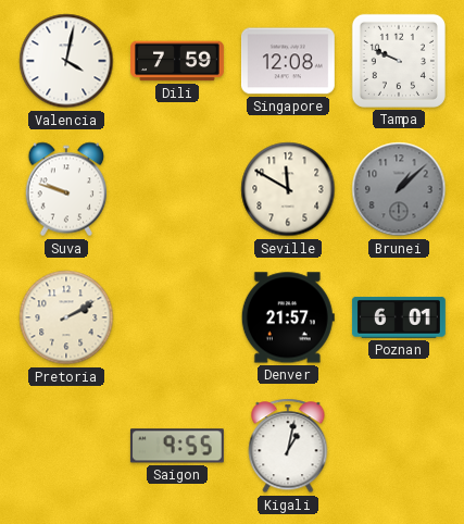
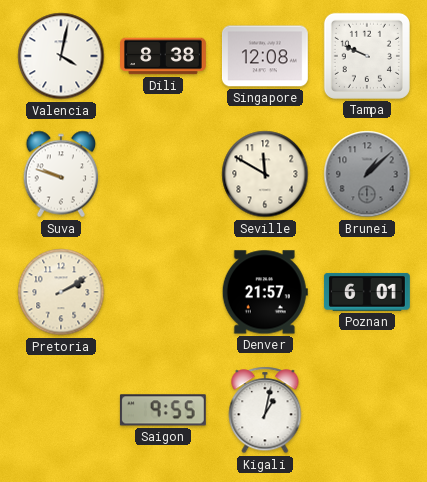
Dili: 7:59 -> 8:38 (164, 56)
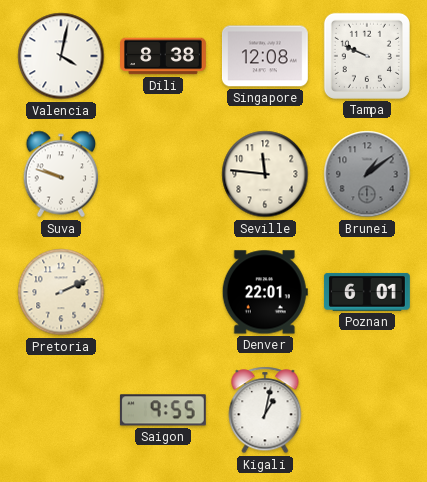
Seville: 11:50 -> 11:46 (265, 174)
Brunei: 1:08 -> 1:09 (367, 174)
Pretoria: 2:10 -> 2:11 (61, 292)
Denver: 21:57 -> 22:01 (265, 292)
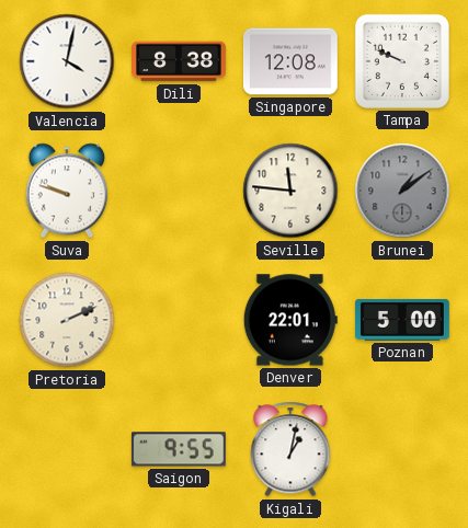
Poznan: 6:01 -> 5:00 (402, 320)
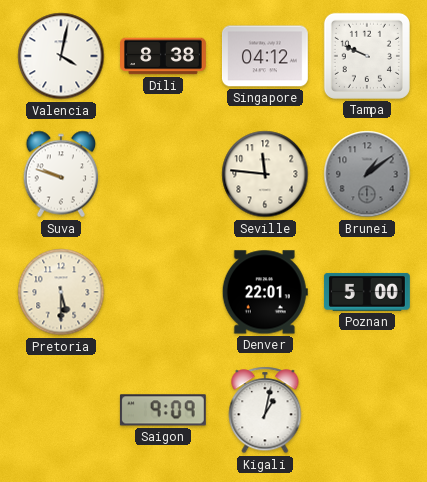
Singapore: 12:08 -> 04:12 (265, 56)
Pretoria: 2:11 -> 5:30 (61, 292)
Saigon: 9:55 -> 9:09 (163, 410)
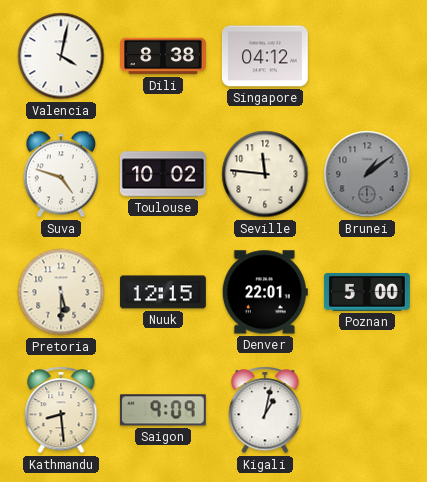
Tampa: 9:49 -> none (367, 56)
Suva: 9:48 -> 4:48 (61, 174)
Toulouse: none -> 10:02 (163, 174)
Nuuk: none -> 12:15 (163, 292)
Kathmandu: none -> 8:29 (61, 410)
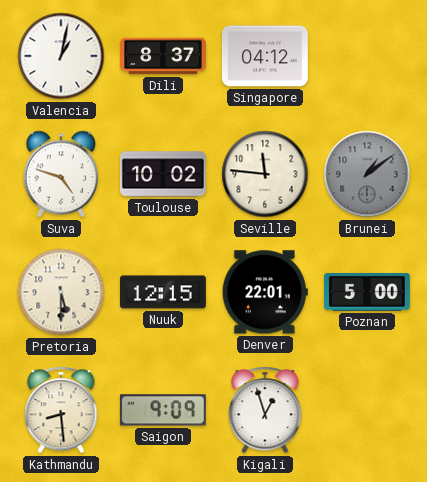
Valencia: 4:02 -> 1:02 (61, 56)
Dili: 8:38 -> 8:37 (164, 56)
Kigali: 1:02 -> 12:57 (265, 410)
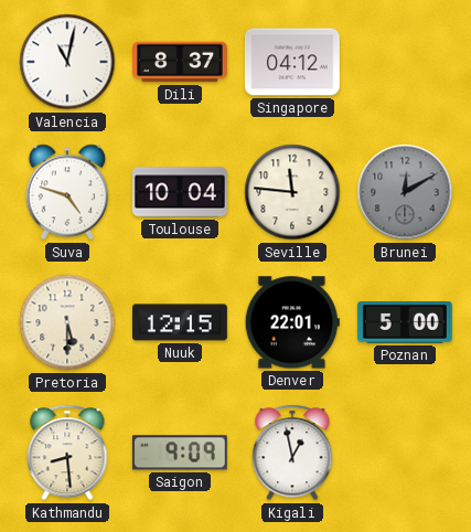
Valencia: 1:02 -> 11:02 (67, 62)
Toulouse: 10:02 -> 10:04 (180, 192)
Brunei: 1:09 -> 12:10 (405, 192)
Kigali: 12:57 -> 12:58 (292, 453)
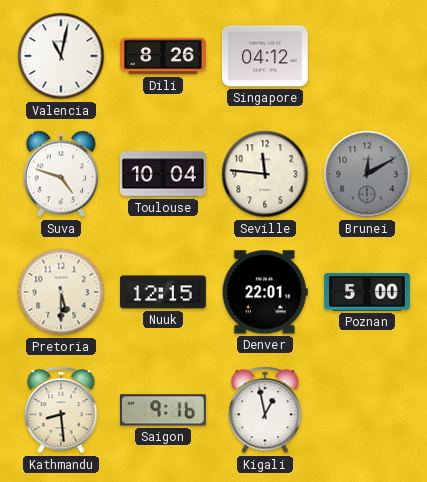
Dili: 8:37 -> 8:26 (164, 56)
Saigon: 9:09 -> 9:16 (163, 410)
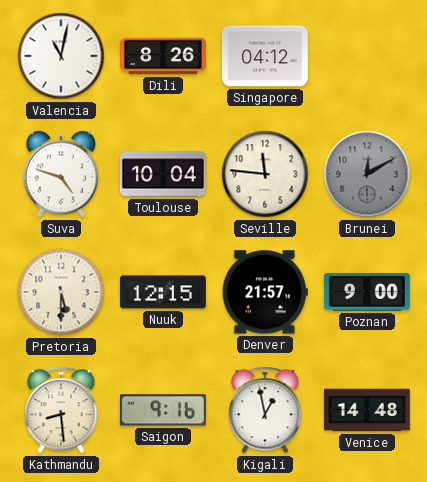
Denver: 22:01 -> 21:57 (265, 292)
Poznan: 5:00 -> 9:00 (367, 292)
Venice: none -> 14:48 (367, 410)
